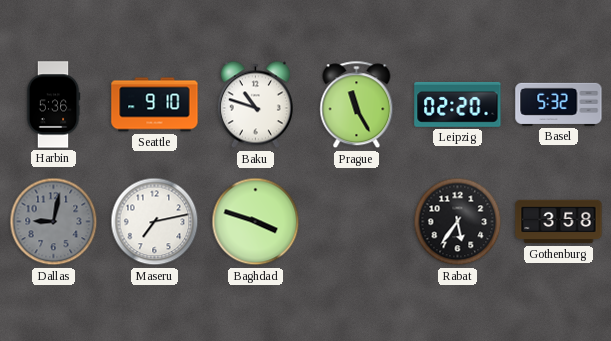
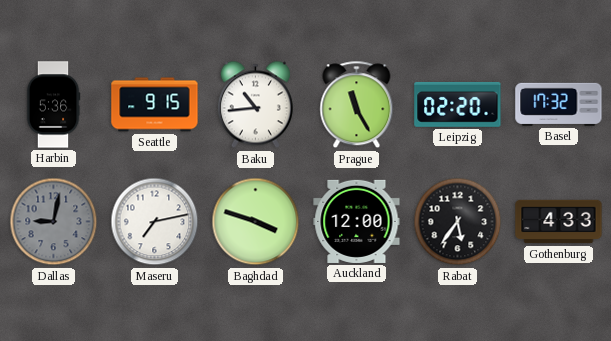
Seattle: 9:10 -> 9:15 (155, 105)
Baku: 10:48 -> 10:44 (255, 105)
Basel: 5:32 -> 17:32 (559, 104)
Auckland: none -> 12:00 (357, 221)
Gothenburg: 3:58 -> 4:33 (559, 222)
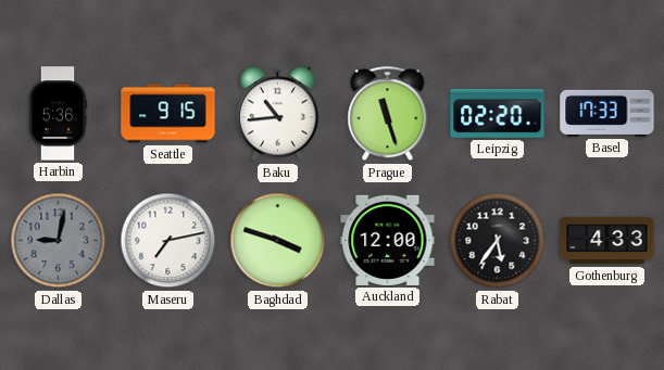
Prague: 11:25 -> 11:27 (388, 114)
Basel: 17:32 -> 17:33 (607, 113)
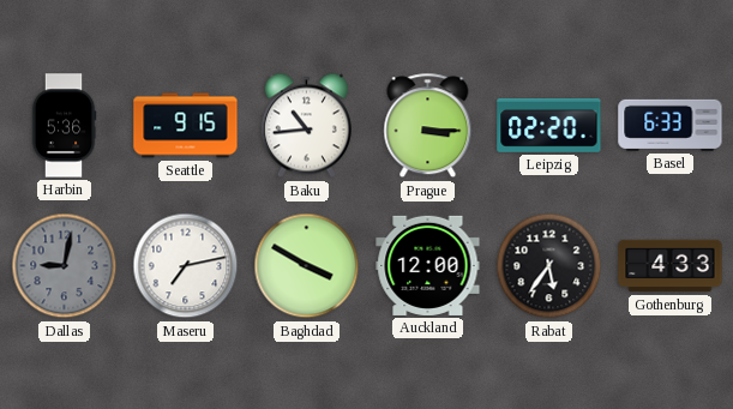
Prague: 11:27 -> 3:15 (428, 126)
Basel: 17:33 -> 6:33 (671, 125)
Baghdad: 3:48 -> 3:50 (307, 266)
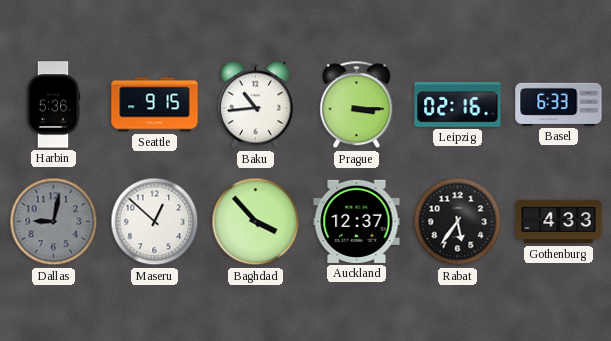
Leipzig: 02:20 -> 02:16 (458, 104)
Maseru: 7:13 -> 12:52 (155, 222)
Baghdad: 3:50 -> 3:53 (256, 222)
Auckland: 12:00 -> 12:37 (357, 221)
